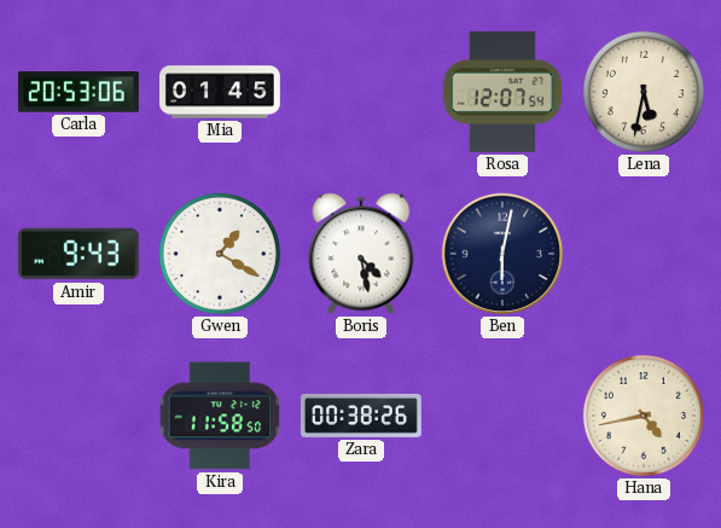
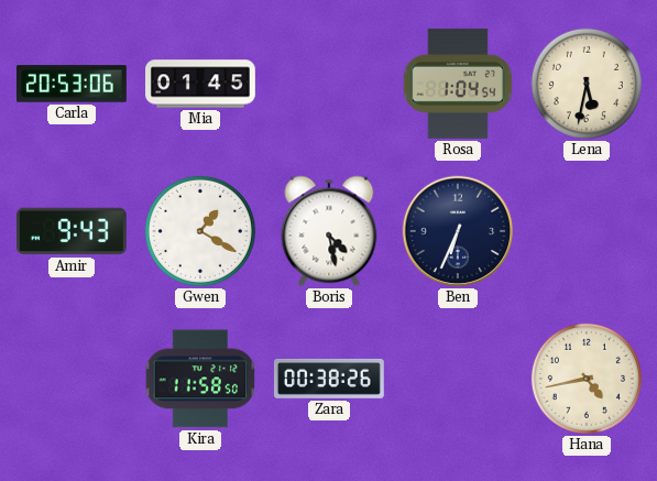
Rosa: 12:07 -> 1:04 (458, 84)
Ben: 6:02 -> 6:34 (458, 231)
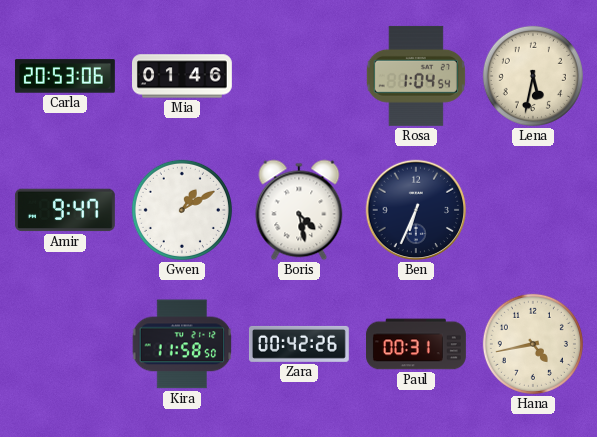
Mia: 01:45 -> 01:46 (183, 76)
Amir: 9:43 -> 9:47 (65, 210)
Gwen: 1:20 -> 1:10 (182, 210)
Zara: 00:38 -> 00:42 (299, 344)
Paul: none -> 00:31 (417, 344)
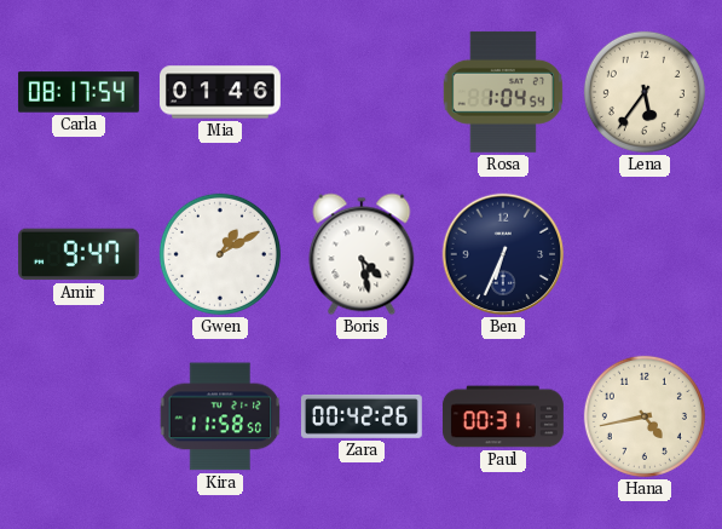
Carla: 20:53 -> 08:17 (79, 92)
Lena: 5:32 -> 5:36 (645, 92)
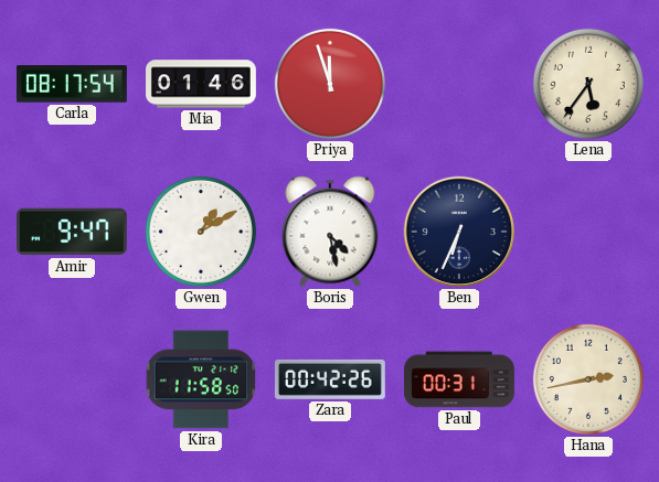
Priya: none -> 11:57 (330, 84)
Rosa: 1:04 -> none (503, 92)
Hana: 4:43 -> 2:43 (588, 379)
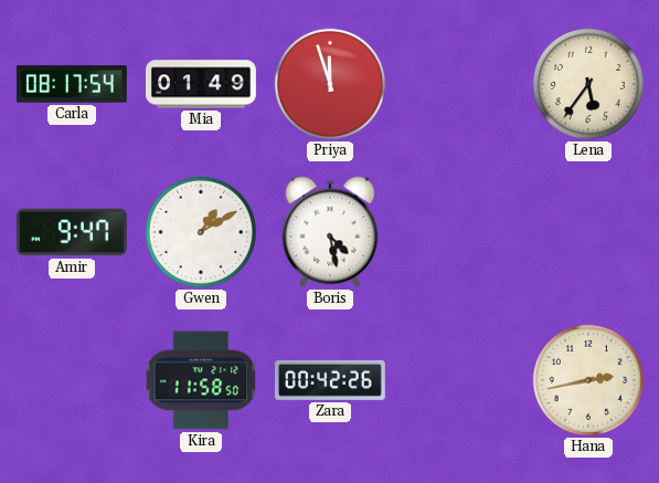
Mia: 01:46 -> 01:49 (202, 84)
Ben: 6:34 -> none (459, 232)
Paul: 00:31 -> none (460, 379)
